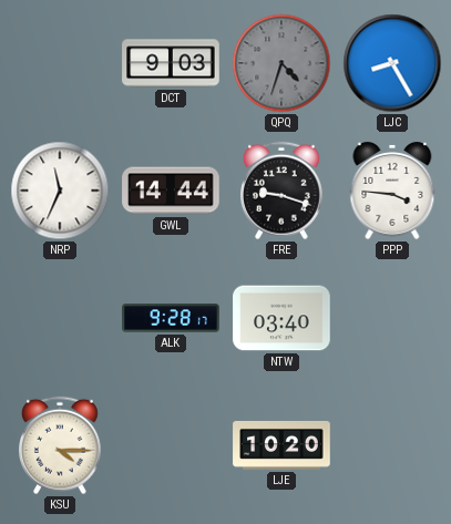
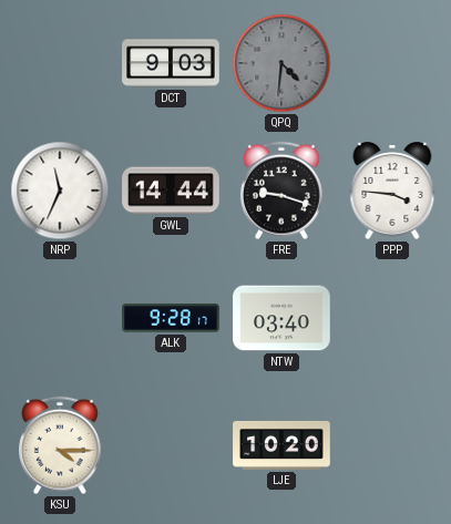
QPQ: 4:33 -> 4:31 (281, 63)
LJC: 8:25 -> none (392, 63)
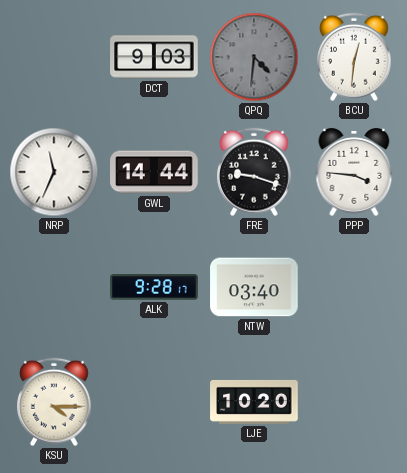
BCU: none -> 12:31 (355, 57)
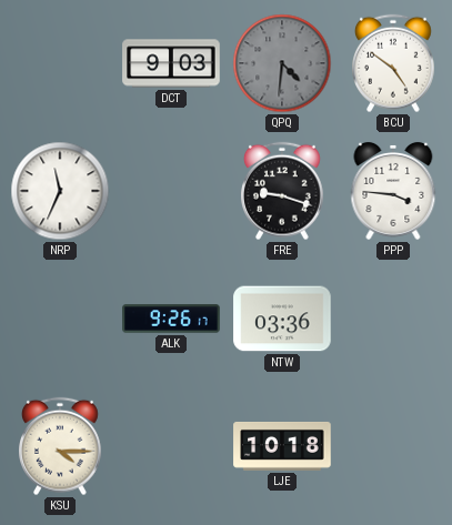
BCU: 12:31 -> 4:51 (394, 63)
GWL: 14:44 -> none (154, 172)
ALK: 9:28 -> 9:26 (171, 319)
NTW: 03:40 -> 03:36 (282, 319)
LJE: 10:20 -> 10:18 (282, 446)
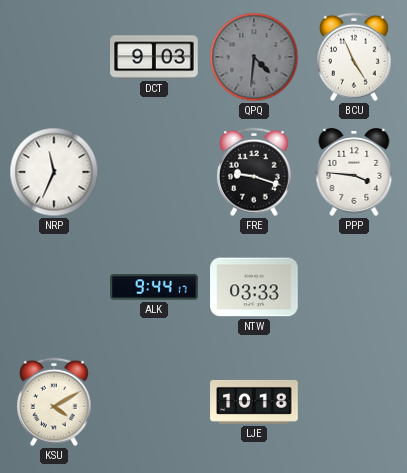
BCU: 4:51 -> 4:56 (355, 57)
ALK: 9:26 -> 9:44 (154, 287)
NTW: 03:36 -> 03:33 (254, 287)
KSU: 4:15 -> 4:10 (55, 402)
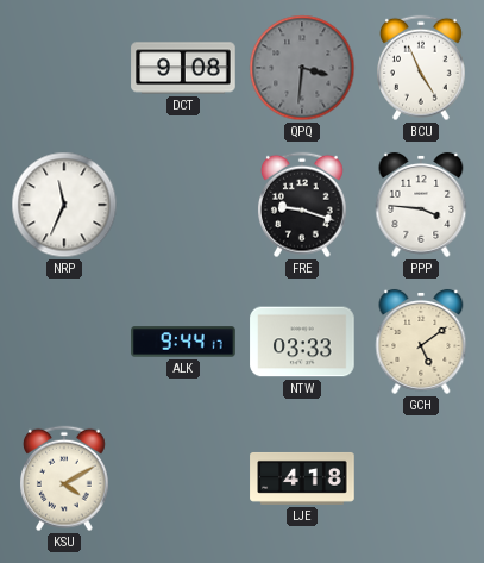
DCT: 9:03 -> 9:08 (183, 68)
QPQ: 4:31 -> 3:31 (302, 68)
GCH: none -> 5:09 (421, 342)
LJE: 10:18 -> 4:18 (302, 478)
